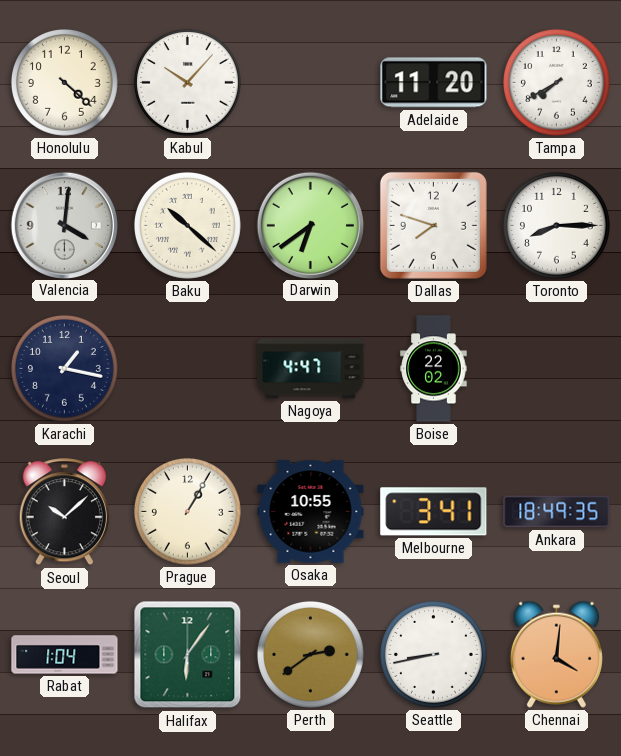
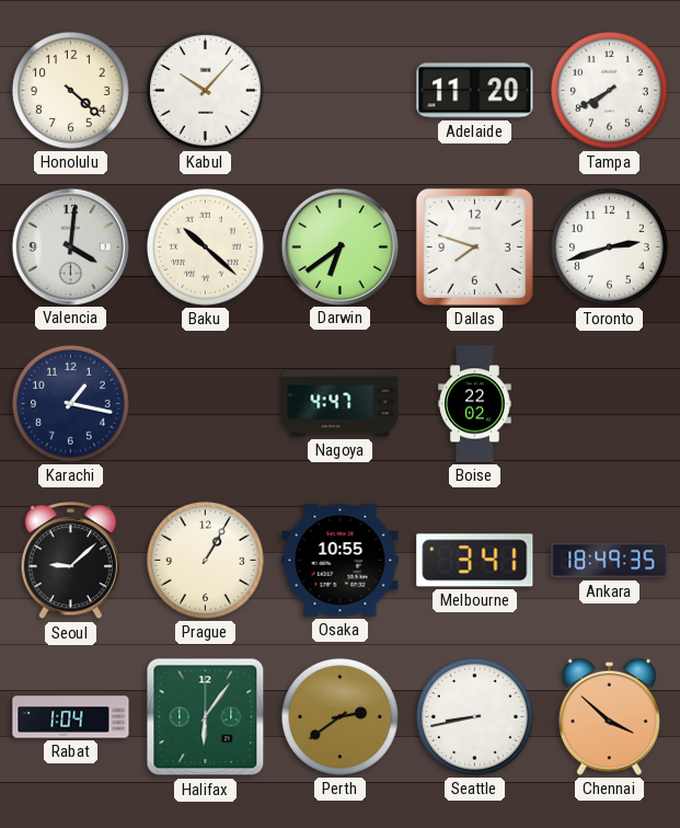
Toronto: 8:15 -> 2:42 (609, 246)
Seoul: 10:08 -> 9:08 (70, 561)
Chennai: 4:01 -> 3:52 (609, 716)
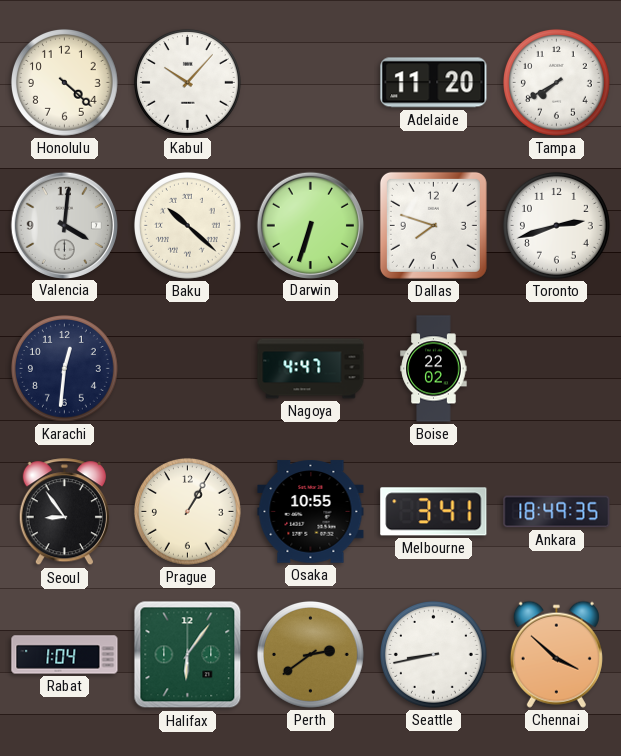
Darwin: 6:39 -> 6:33 (310, 225)
Karachi: 1:17 -> 12:31 (64, 368)
Seoul: 9:08 -> 8:54 (64, 512)
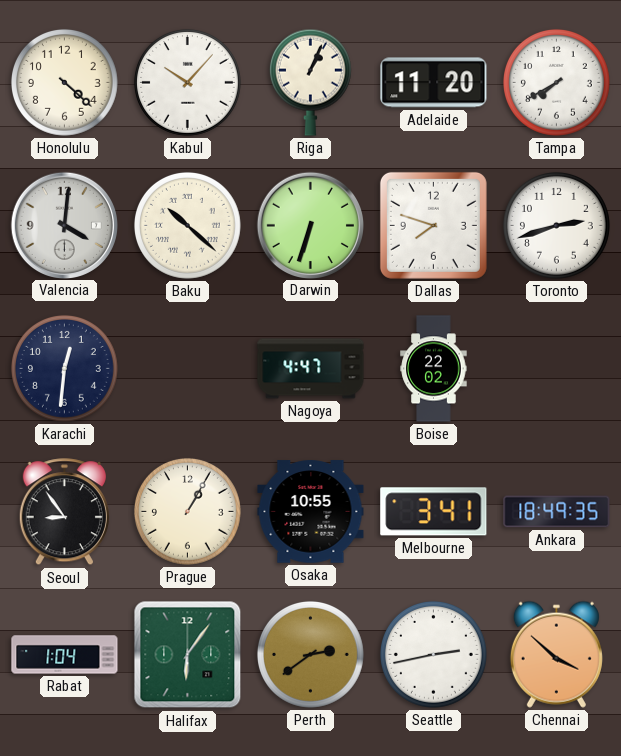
Riga: none -> 1:04 (310, 82)
Seattle: 8:43 -> 2:43 (433, 654)
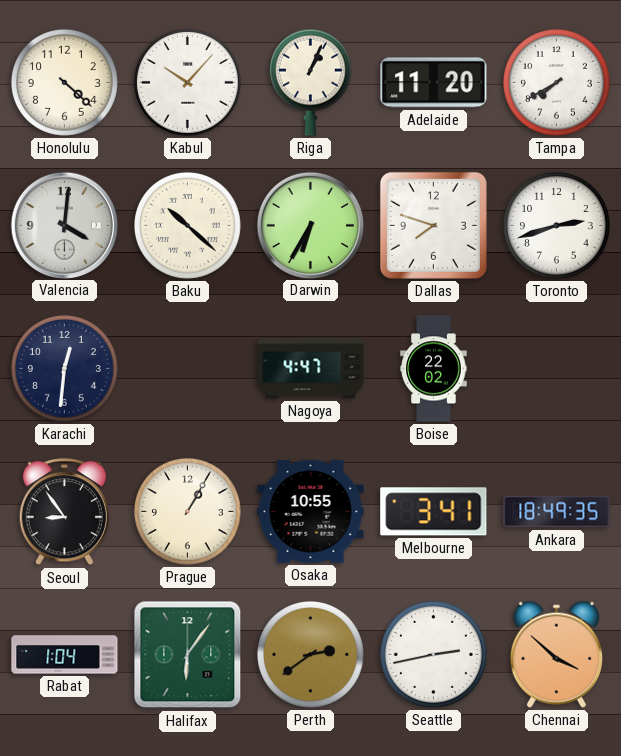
Darwin: 6:33 -> 6:35 (310, 225)
